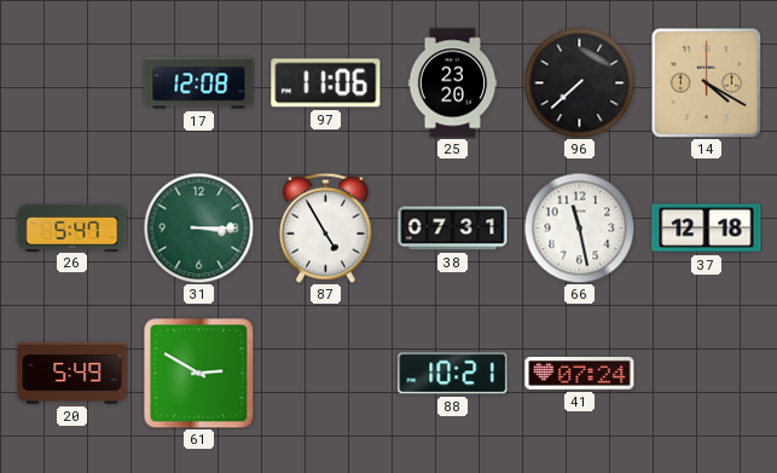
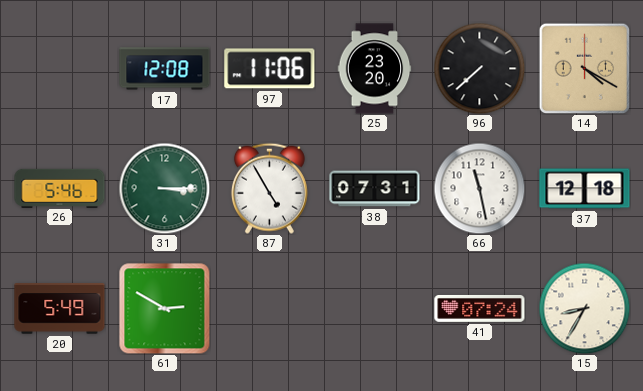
26: 5:47 -> 5:46 (60, 188)
88: 10:21 -> none (453, 374)
15: none -> 8:35 (584, 308)
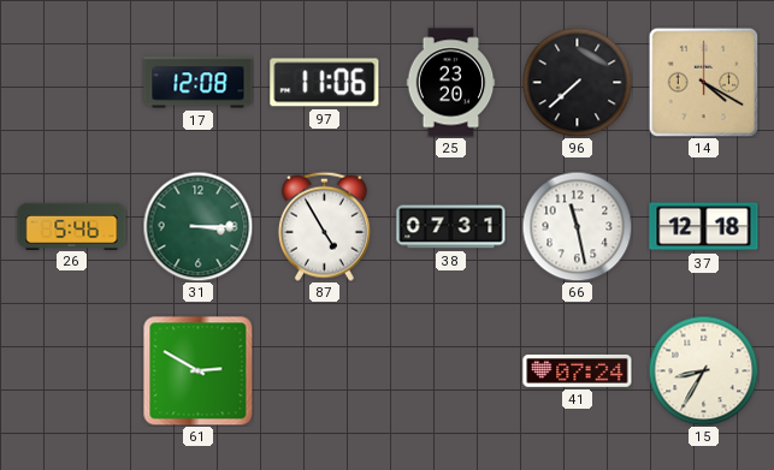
20: 5:49 -> none (60, 309)
